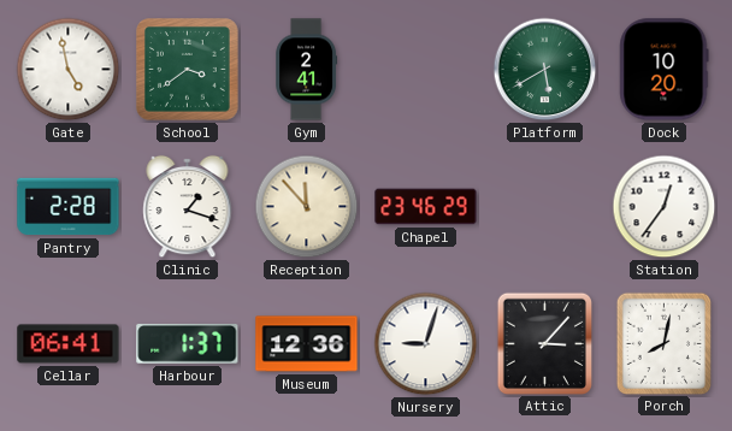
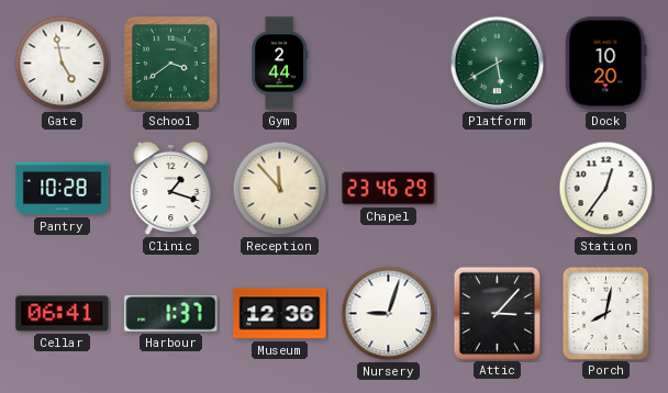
Gym: 2:41 -> 2:44 (280, 64)
Pantry: 2:28 -> 10:28 (63, 189)
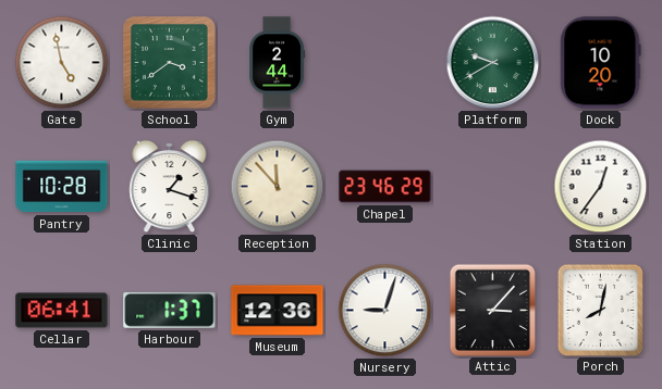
Platform: 5:40 -> 9:40 (493, 63)
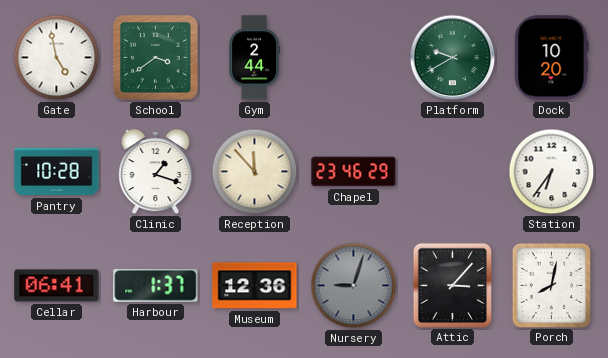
Station: 12:36 -> 6:36 (552, 172)
Nursery dial: white -> grey (354, 286)
